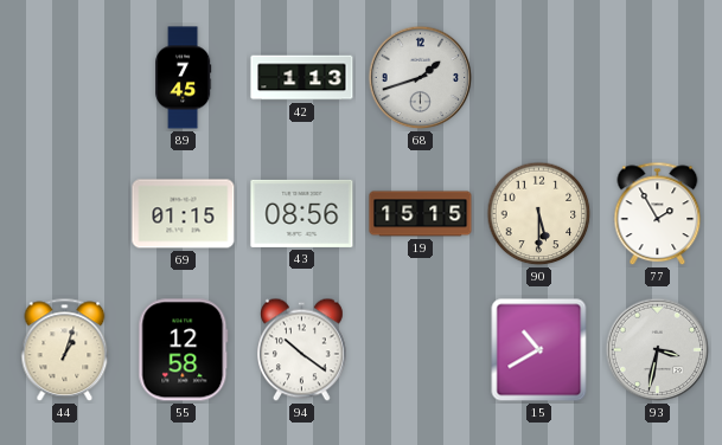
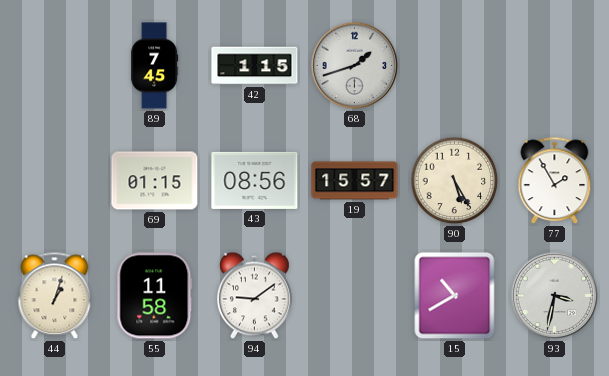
42: 1:13 -> 1:15 (255, 66)
19: 15:15 -> 15:57 (355, 181)
90: 5:30 -> 5:25 (455, 181)
55: 12:58 -> 11:58 (155, 296)
94: 10:21 -> 9:09 (255, 296)
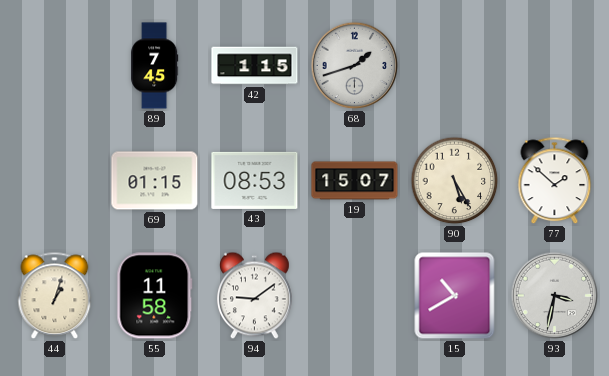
43: 08:56 -> 08:53 (255, 180)
19: 15:57 -> 15:07 (355, 181)
77: 1:55 -> 1:52 (555, 181)
